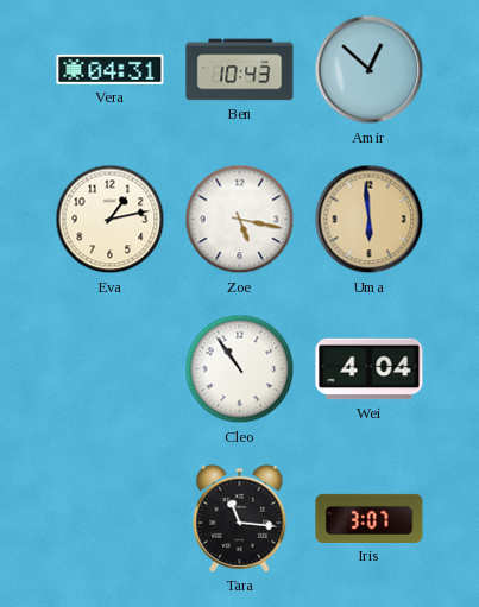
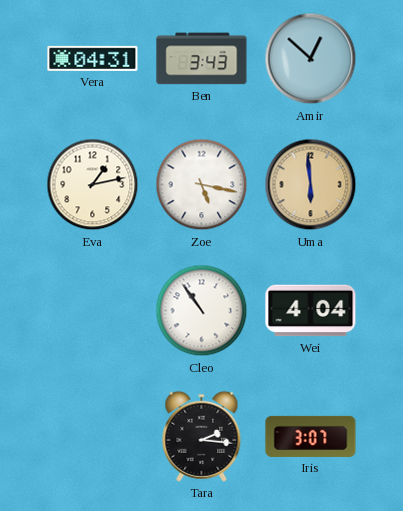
Ben: 10:43 -> 3:43 (202, 59)
Tara: 11:16 -> 2:16 (202, 436)
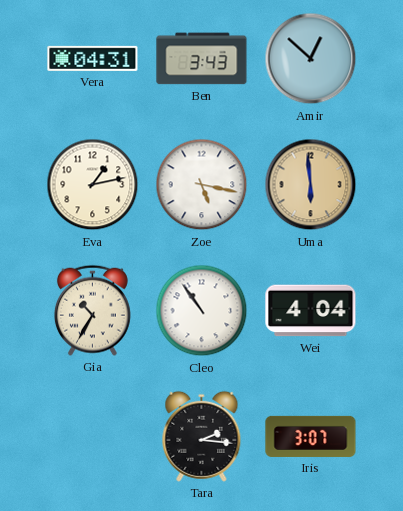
Gia: none -> 10:35 (92, 310)
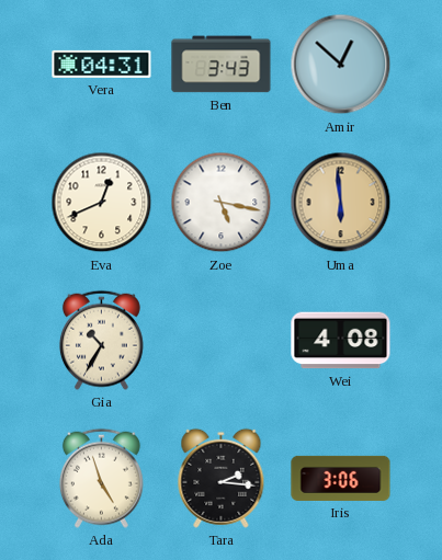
Eva: 1:13 -> 12:41 (102, 203)
Cleo: 10:54 -> none (202, 311)
Wei: 4:04 -> 4:08 (341, 341)
Ada: none -> 4:57 (101, 478)
Iris: 3:07 -> 3:06 (341, 478)
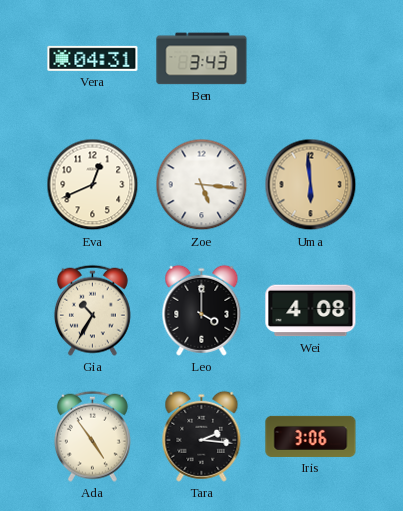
Amir: 12:52 -> none (341, 65)
Zoe: 5:17 -> 5:16 (202, 185)
Leo: none -> 4:00 (202, 310)
Ada: 4:57 -> 4:54 (92, 436)
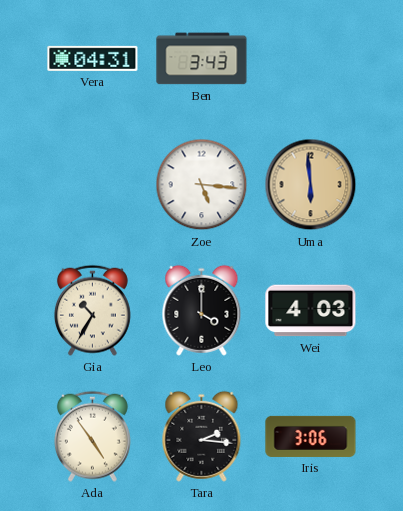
Eva: 12:41 -> none (93, 185)
Wei: 4:08 -> 4:03 (311, 311)
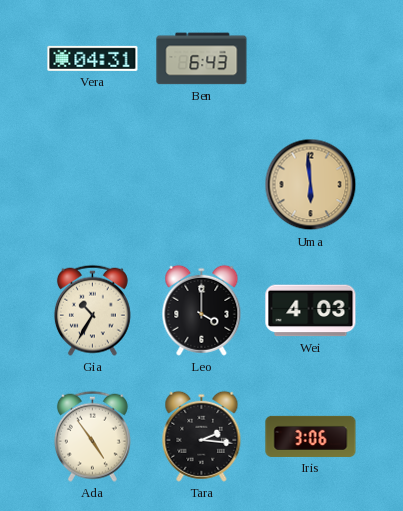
Ben: 3:43 -> 6:43 (202, 59)
Zoe: 5:16 -> none (202, 185)
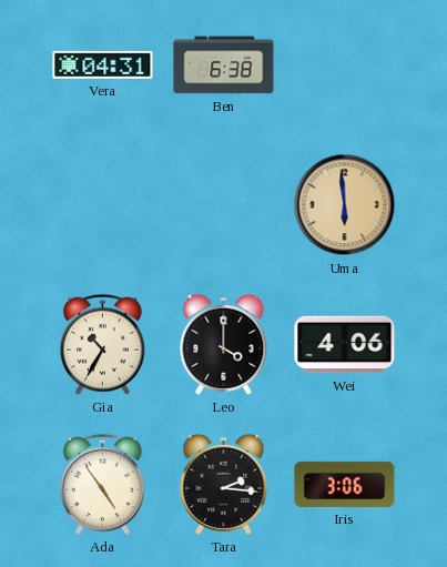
Ben: 6:43 -> 6:38 (224, 65)
Wei: 4:03 -> 4:06 (345, 345)
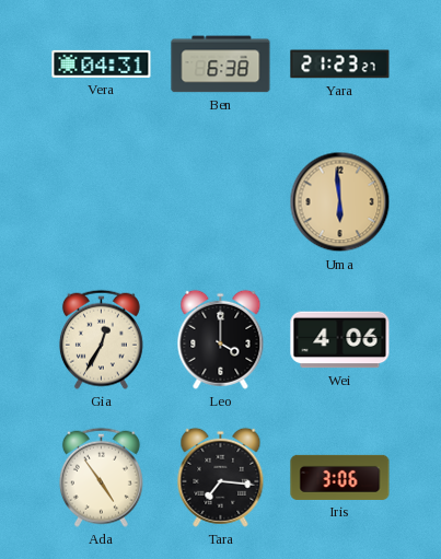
Yara: none -> 21:23 (340, 65)
Gia: 10:35 -> 12:35 (101, 339)
Tara: 2:16 -> 7:16 (221, 477)
